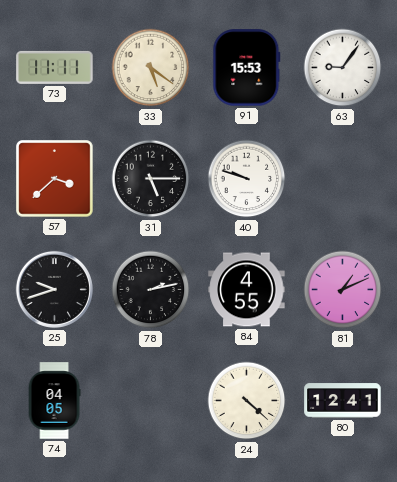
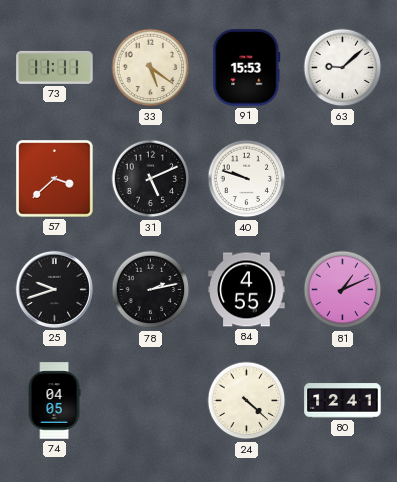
63: 9:06 -> 9:08 (343, 68)
31: 5:15 -> 5:11 (151, 179)
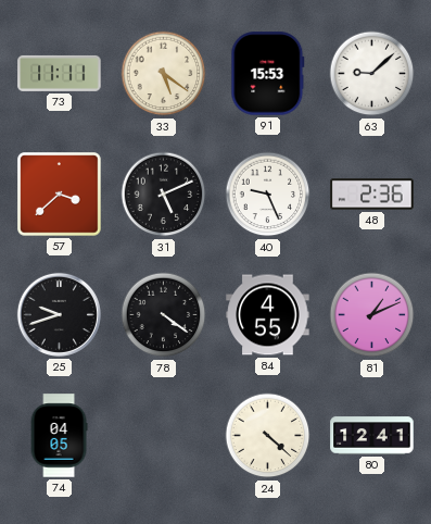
40: 9:48 -> 9:26 (268, 195)
48: none -> 2:36 (372, 195)
78: 2:13 -> 4:21 (164, 315)
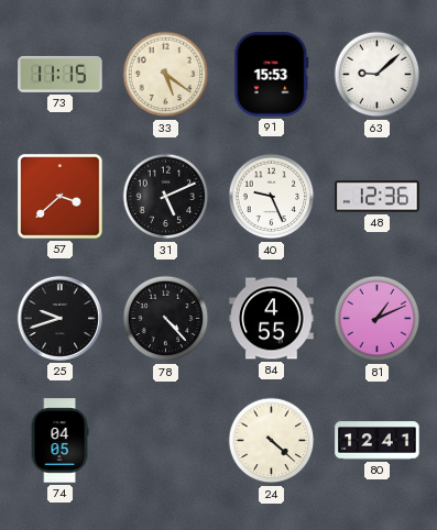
73: 11:11 -> 11:15 (61, 74)
48: 2:36 -> 12:36 (378, 197)
78: 4:21 -> 4:23 (166, 319)
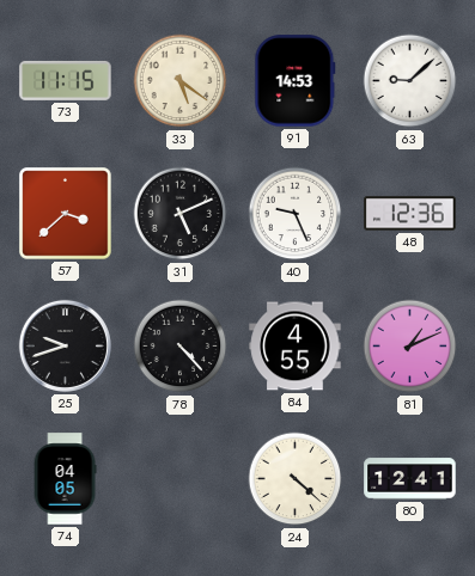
91: 15:53 -> 14:53 (296, 81)
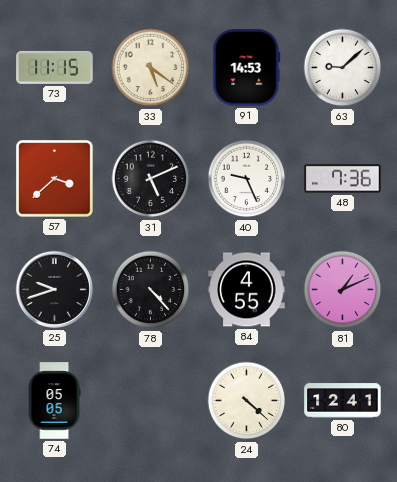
48: 12:36 -> 7:36 (343, 179)
74: 04:05 -> 05:05 (54, 401)
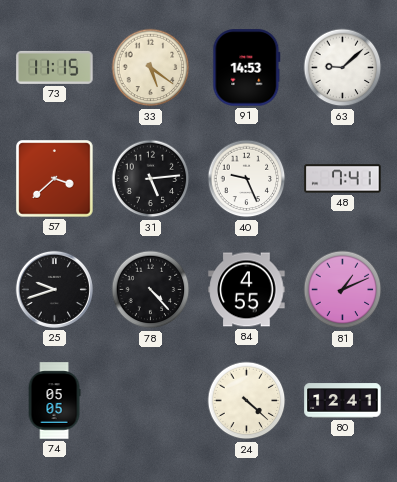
31: 5:11 -> 5:14 (151, 179)
48: 7:36 -> 7:41 (343, 179)
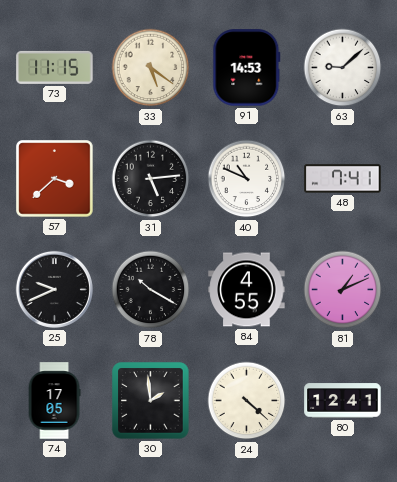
40: 9:26 -> 10:49 (247, 179)
25: 9:42 -> 9:41 (54, 289)
78: 4:23 -> 10:20 (151, 290)
74: 05:05 -> 17:05 (54, 401)
30: none -> 1:59 (151, 401)
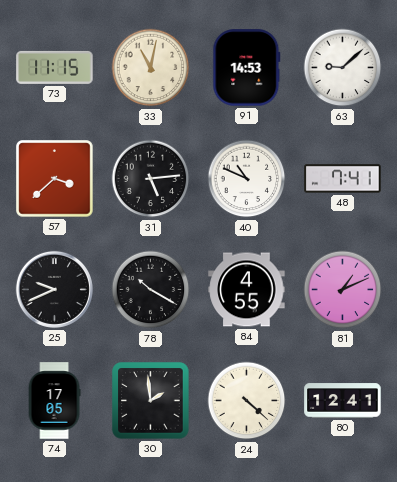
33: 5:21 -> 11:02 (151, 68)
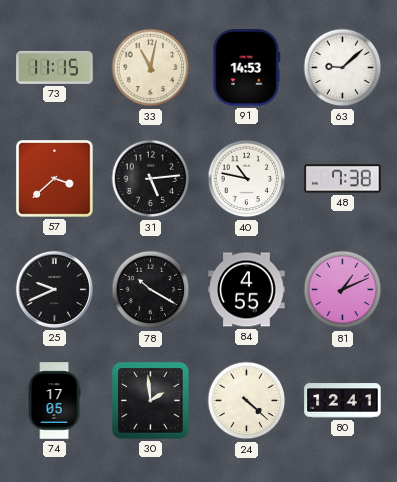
40: 10:49 -> 10:47 (247, 179)
48: 7:41 -> 7:38 (343, 179)
